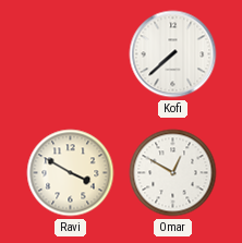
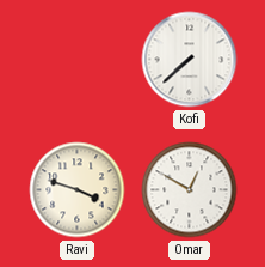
Ravi: 3:50 -> 3:48 (78, 190)
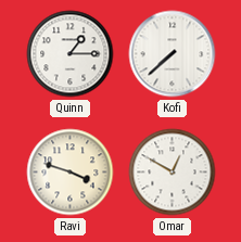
Quinn: none -> 1:15 (71, 54)
